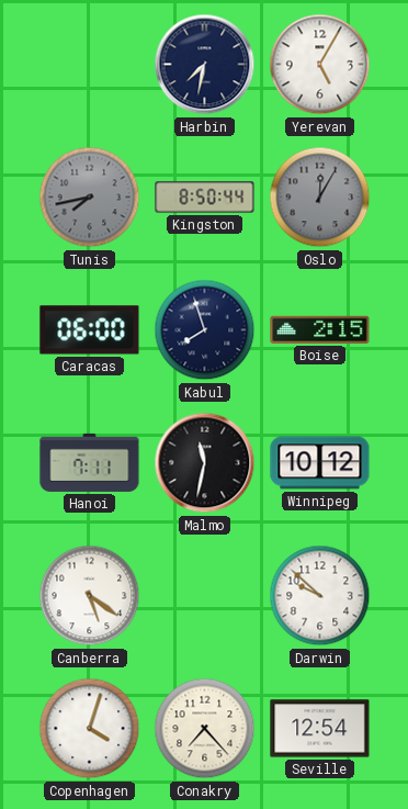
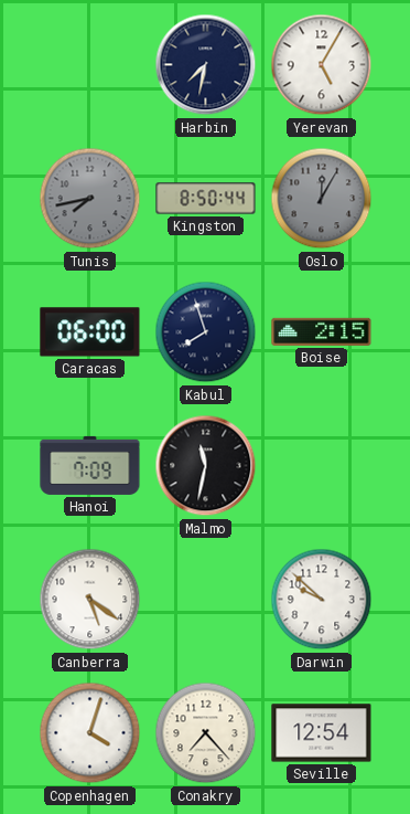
Hanoi: 7:11 -> 7:09 (90, 465)
Winnipeg: 10:12 -> none (320, 463)
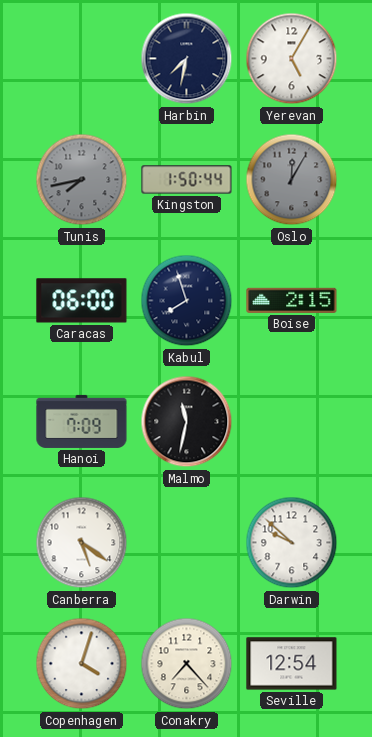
Kingston: 8:50 -> 1:50 (187, 180)
